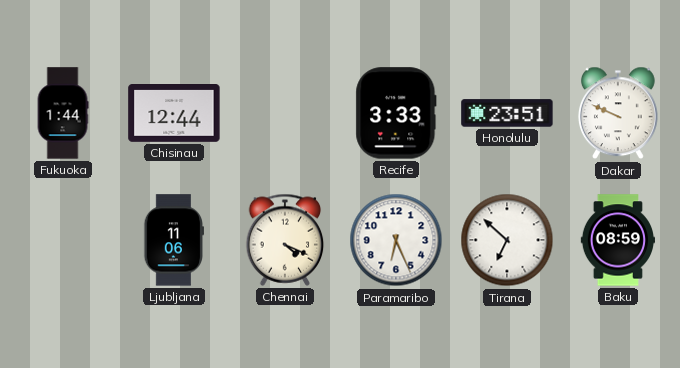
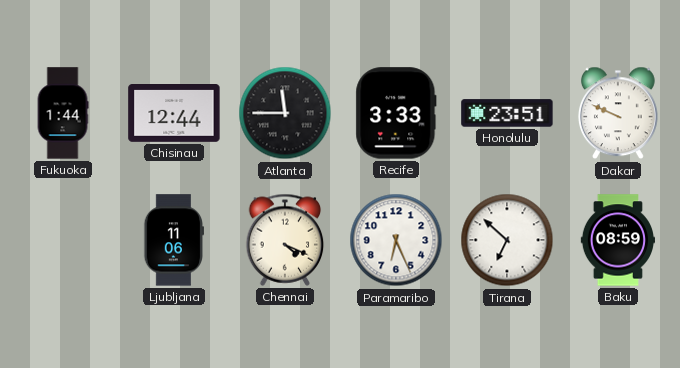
Atlanta: none -> 11:45 (285, 113)
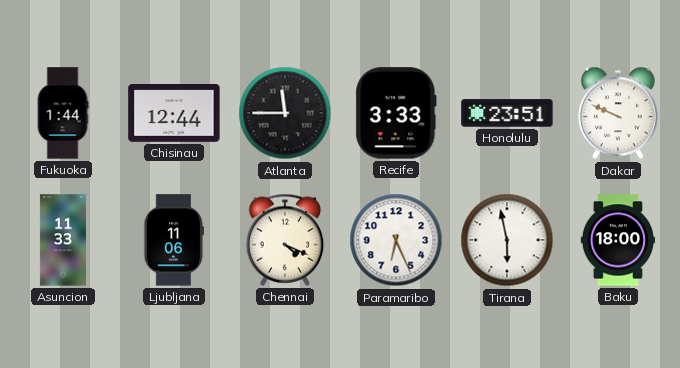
Asuncion: none -> 11:33 (63, 240)
Tirana: 6:52 -> 5:58 (507, 240)
Baku: 08:59 -> 18:00 (617, 240)
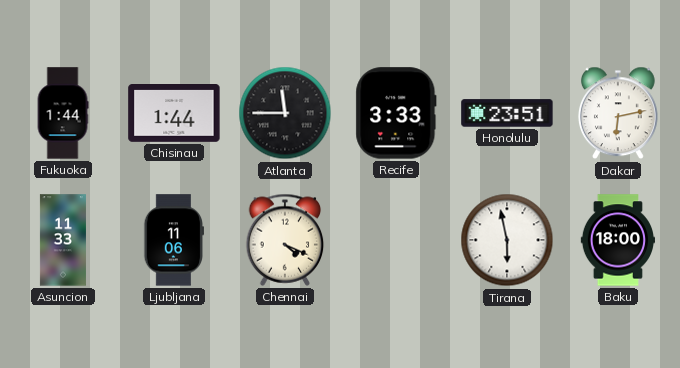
Chisinau: 12:44 -> 1:44 (174, 114)
Dakar: 9:49 -> 6:13 (618, 113)
Paramaribo: 6:26 -> none (396, 240)
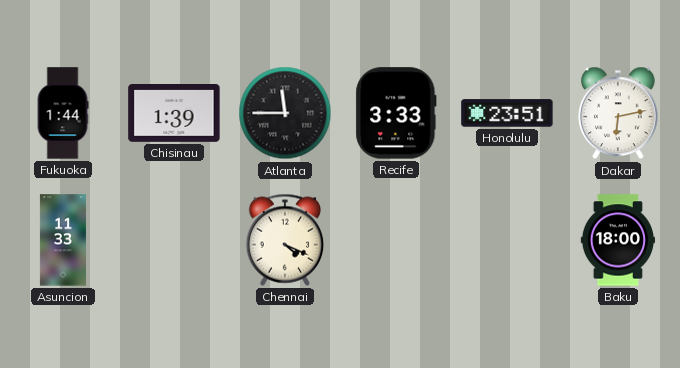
Chisinau: 1:44 -> 1:39 (174, 114)
Ljubljana: 11:06 -> none (173, 240)
Tirana: 5:58 -> none (507, 240)
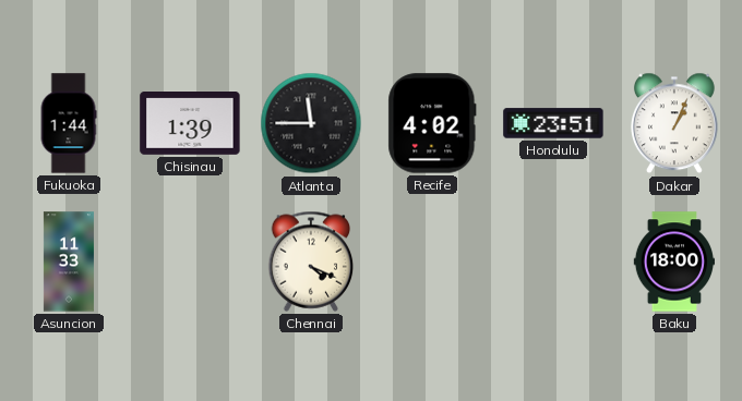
Recife: 3:33 -> 4:02 (432, 123)
Dakar: 6:13 -> 1:04 (674, 123)
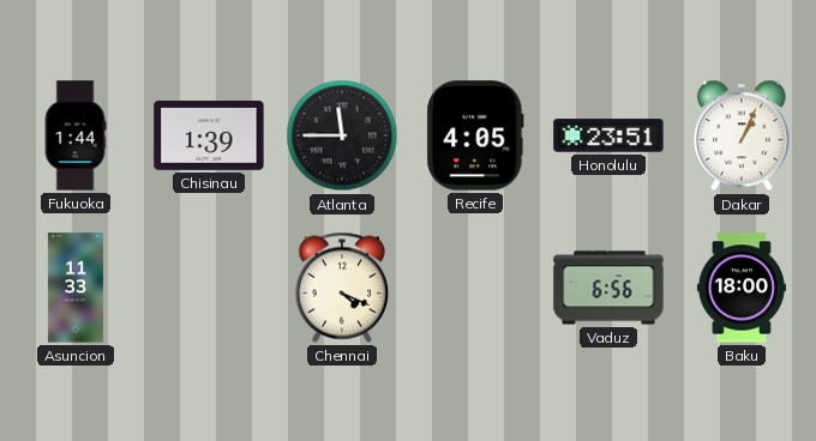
Recife: 4:02 -> 4:05 (475, 135)
Vaduz: none -> 6:56 (608, 288)
